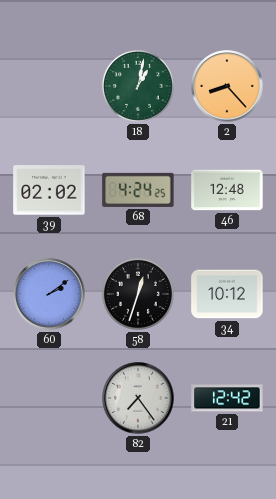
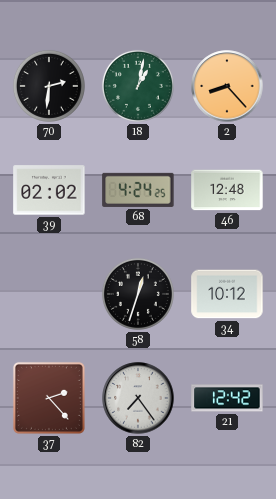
70: none -> 2:31 (49, 86)
60: 2:09 -> none (49, 294)
37: none -> 2:23 (49, 398)
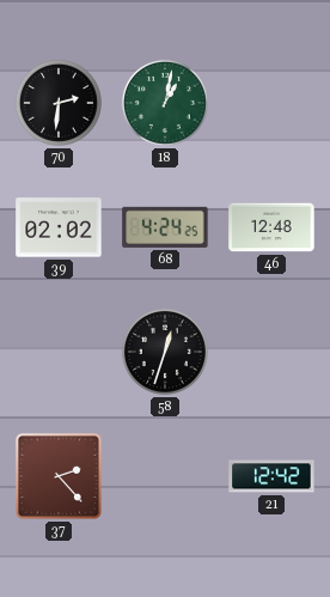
2: 8:23 -> none (227, 86)
34: 10:12 -> none (227, 294)
82: 7:24 -> none (138, 398)
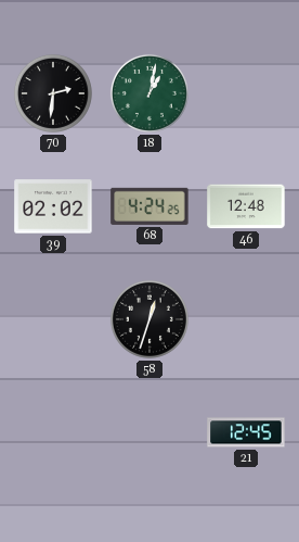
37: 2:23 -> none (59, 476)
21: 12:42 -> 12:45 (246, 432)
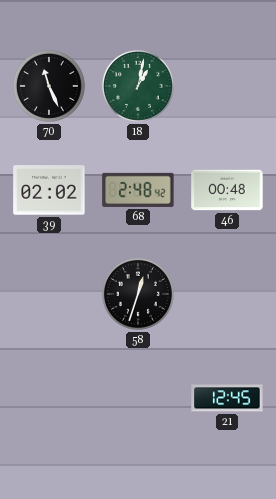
70: 2:31 -> 11:26 (49, 86)
68: 4:24 -> 2:48 (138, 190)
46: 12:48 -> 00:48 (227, 190)
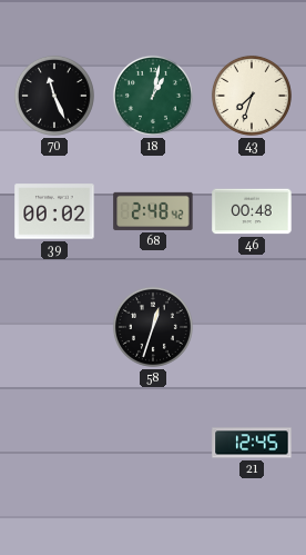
43: none -> 7:33 (252, 96)
39: 02:02 -> 00:02 (54, 211)
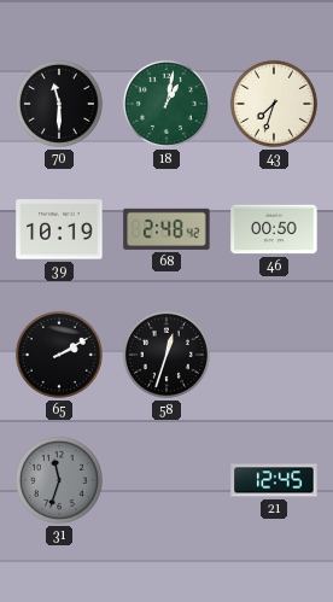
70: 11:26 -> 11:30 (59, 104)
39: 00:02 -> 10:19 (59, 229)
46: 00:48 -> 00:50 (274, 229)
65: none -> 2:10 (59, 355)
31: none -> 11:33 (59, 480)
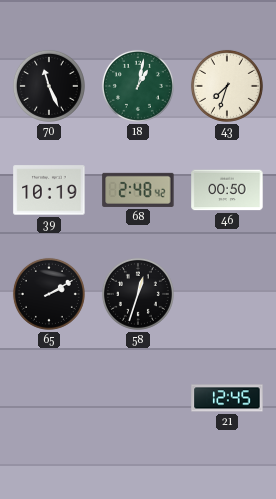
70: 11:30 -> 11:26 (49, 86)
31: 11:33 -> none (59, 480)
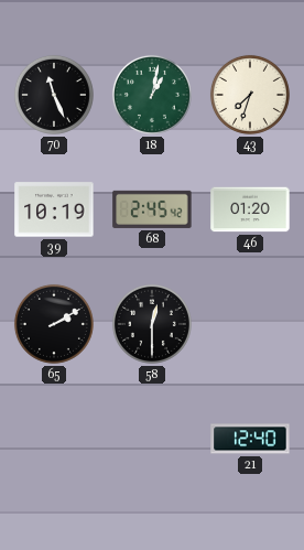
68: 2:48 -> 2:45 (152, 209)
46: 00:50 -> 01:20 (250, 209)
58: 12:33 -> 12:30 (152, 324)
21: 12:45 -> 12:40 (250, 439)
